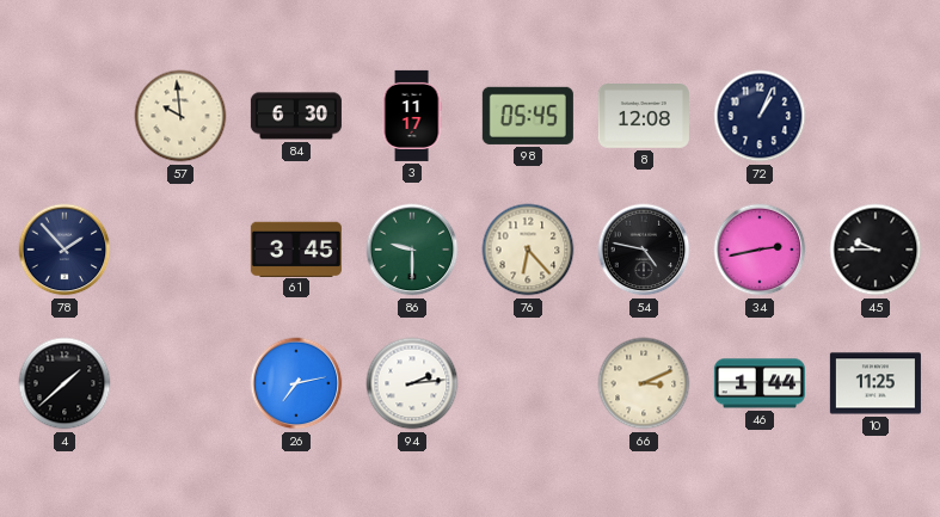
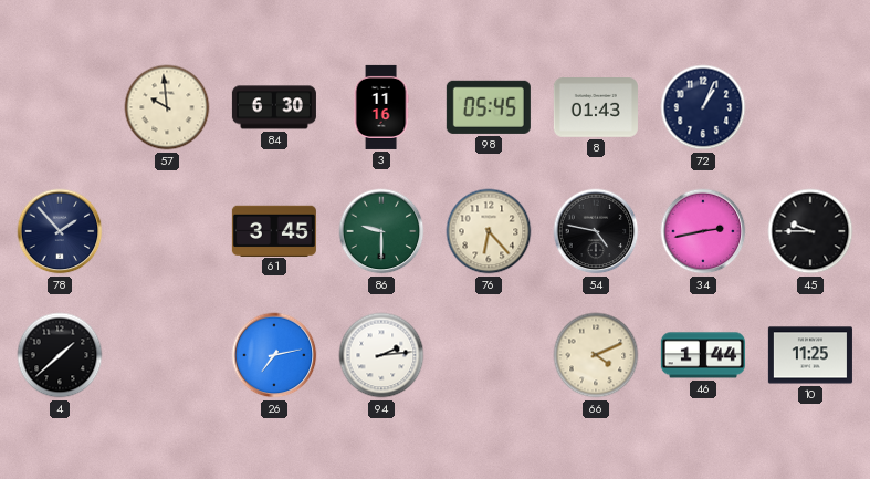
3: 11:17 -> 11:16 (381, 107)
8: 12:08 -> 01:43 (596, 108)
66: 3:11 -> 4:11 (596, 355)
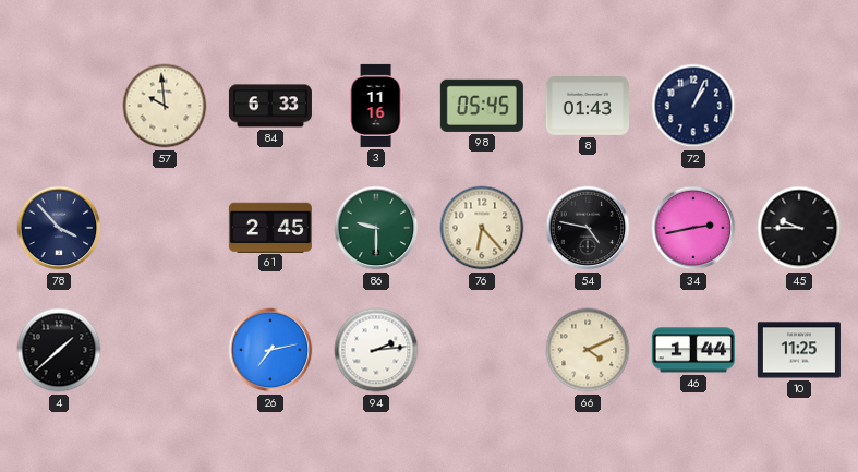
84: 6:30 -> 6:33 (270, 106)
78: 1:53 -> 3:53 (59, 228)
61: 3:45 -> 2:45 (270, 227)
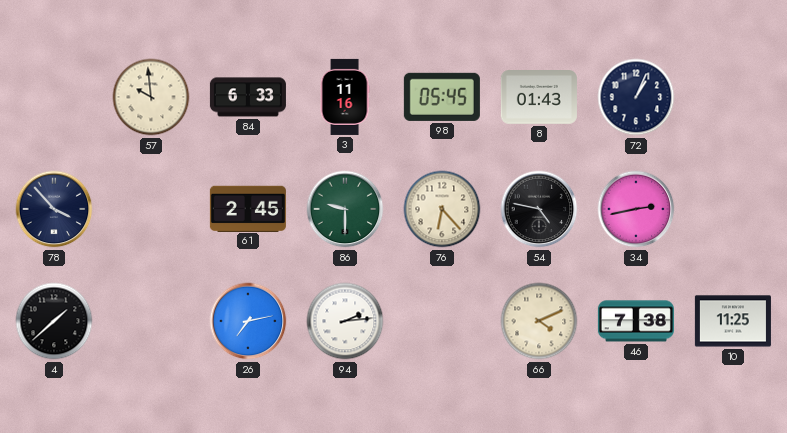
45: 9:45 -> none (799, 228)
46: 1:44 -> 7:38 (636, 321)
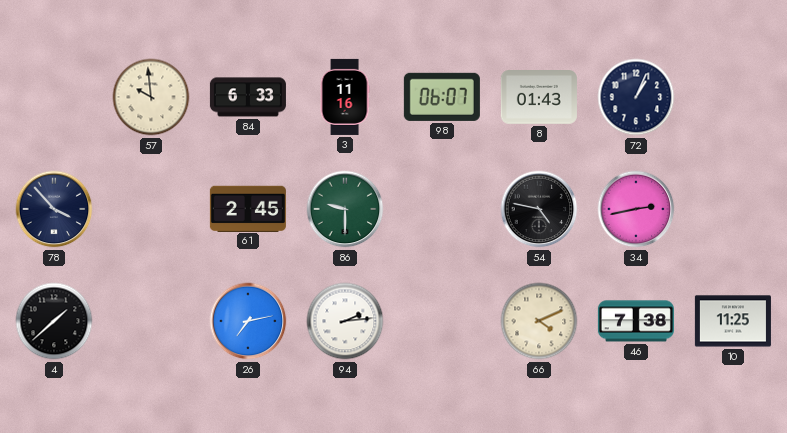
98: 05:45 -> 06:07 (442, 97)
76: 6:23 -> none (442, 209)
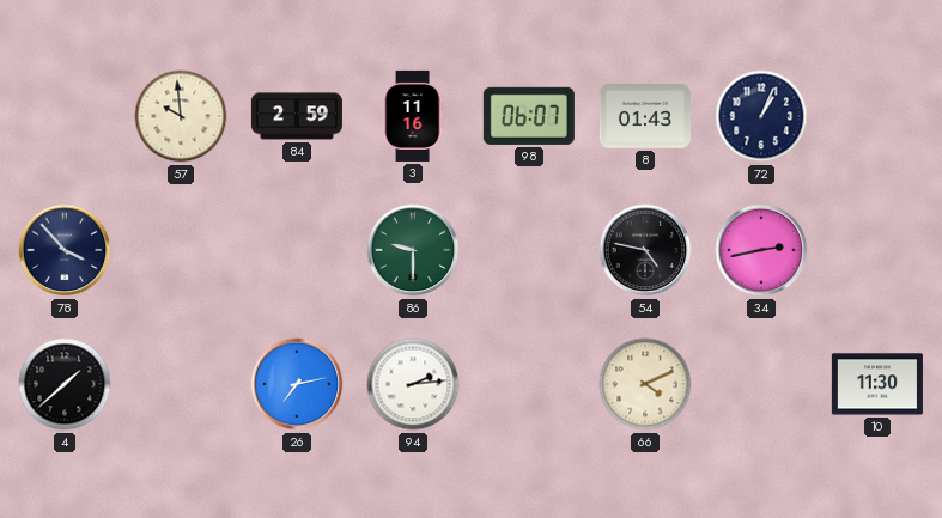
84: 6:33 -> 2:59 (297, 116)
61: 2:45 -> none (248, 208)
46: 7:38 -> none (636, 321)
10: 11:25 -> 11:30 (877, 384)
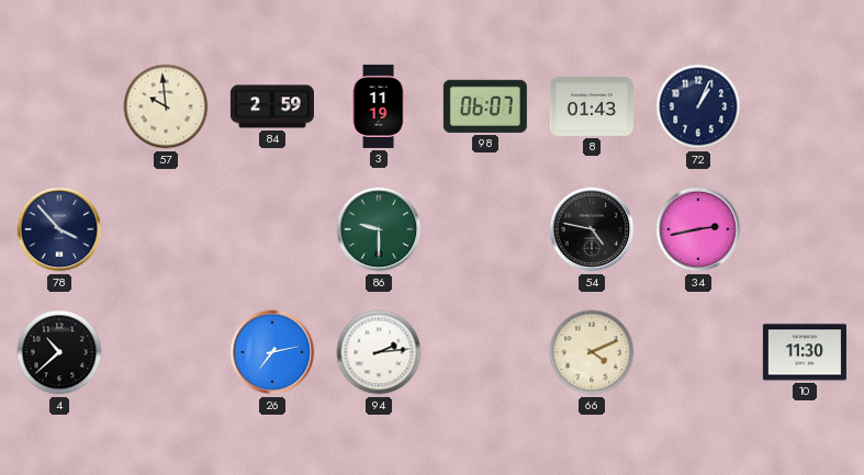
3: 11:16 -> 11:19 (379, 106)
4: 1:38 -> 10:38 (59, 352)
